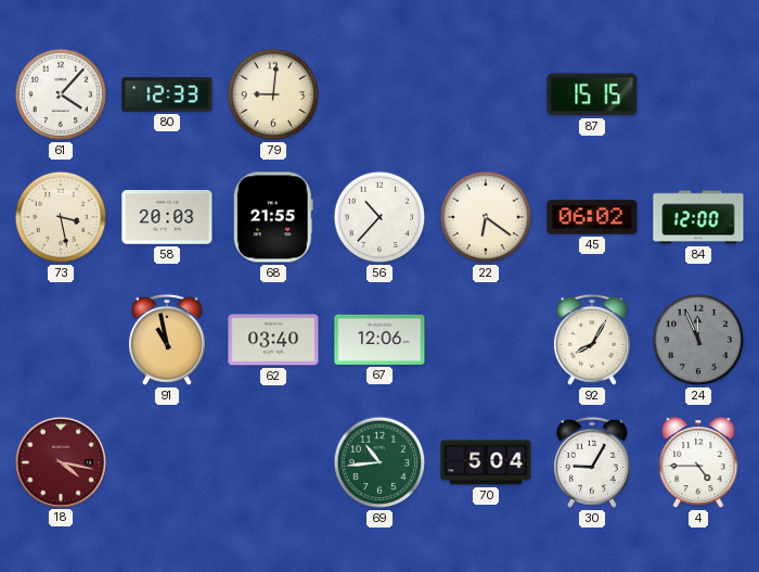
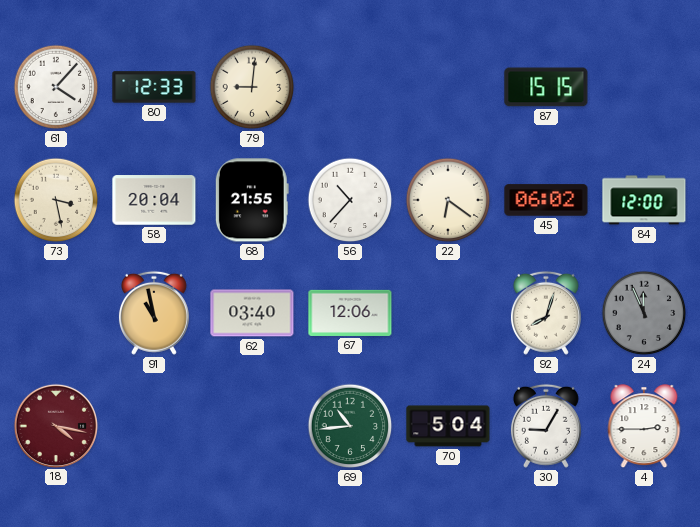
58: 20:03 -> 20:04 (154, 200)
92: 8:05 -> 8:03 (546, 313)
4: 4:45 -> 2:45 (644, 427)
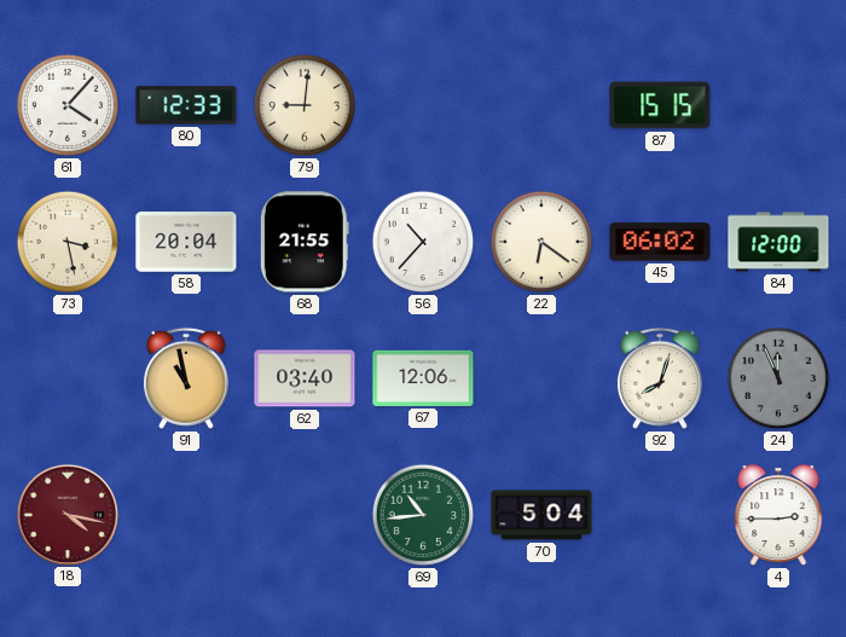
30: 9:05 -> none (546, 426)
